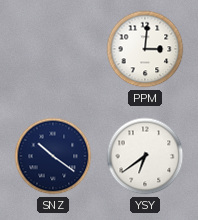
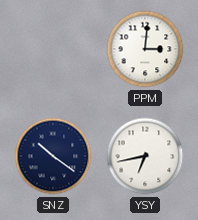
YSY: 6:39 -> 6:43 (145, 156)
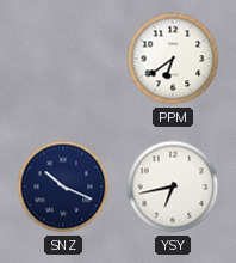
PPM: 3:01 -> 6:39 (173, 59)
SNZ: 10:21 -> 10:19 (63, 186)
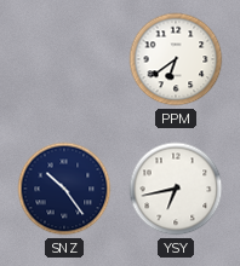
SNZ: 10:19 -> 10:24 (64, 189)
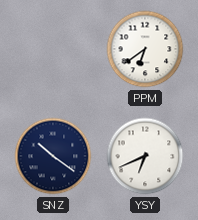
SNZ: 10:24 -> 10:21 (53, 156)
YSY: 6:43 -> 6:41 (145, 156)
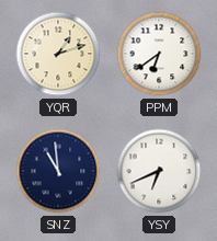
YQR: none -> 1:12 (58, 54)
SNZ: 10:21 -> 10:59 (58, 171)
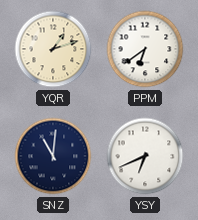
SNZ: 10:59 -> 11:01 (53, 156)
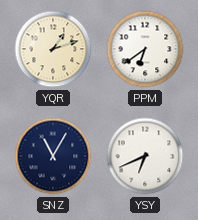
SNZ: 11:01 -> 11:05 (53, 156)
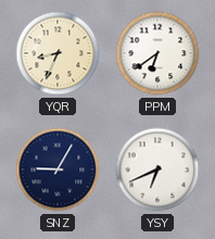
YQR: 1:12 -> 8:34 (58, 53)
SNZ: 11:05 -> 9:05 (58, 169)
